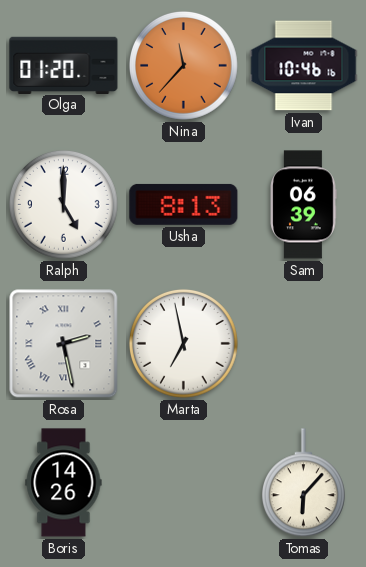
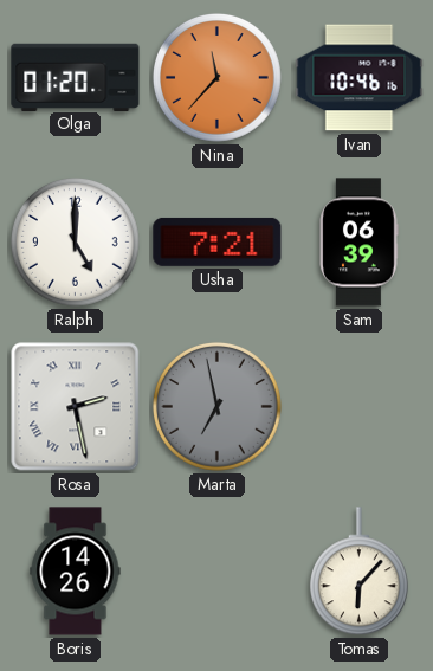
Usha: 8:13 -> 7:21 (218, 241)
Marta dial: white -> grey (217, 406)
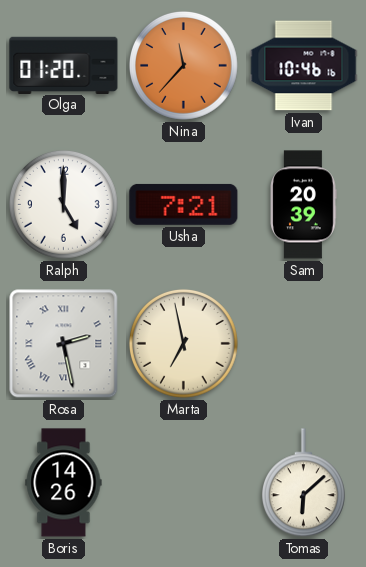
Sam: 06:39 -> 20:39 (303, 205)
Marta dial: grey -> cream (183, 343)
Tomas: 6:07 -> 6:08 (303, 483)
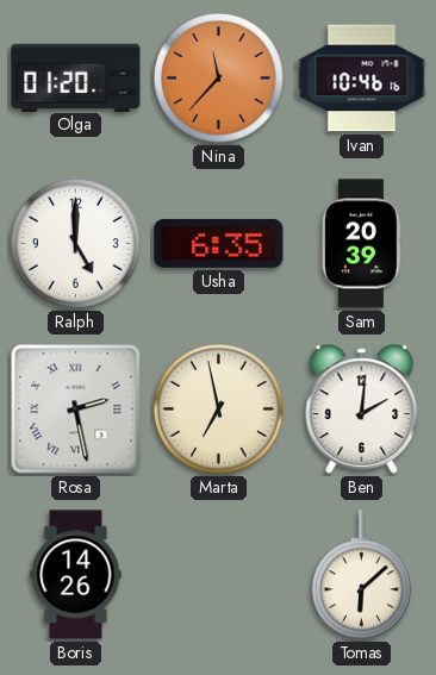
Usha: 7:21 -> 6:35 (219, 243)
Ben: none -> 2:01 (362, 410)
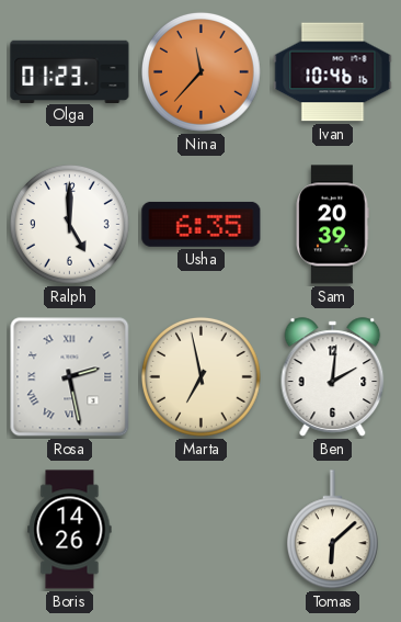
Olga: 01:20 -> 01:23 (70, 71)
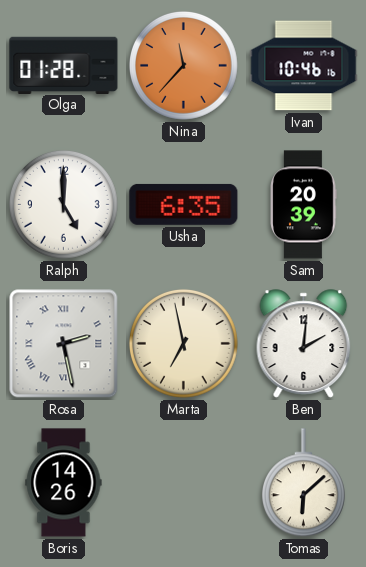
Olga: 01:23 -> 01:28 (64, 65)
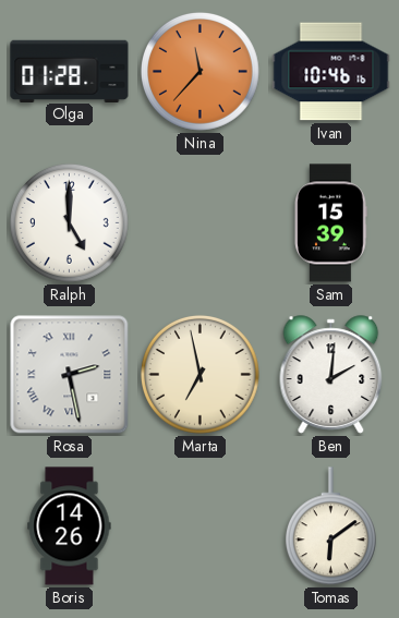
Usha: 6:35 -> none (184, 204)
Sam: 20:39 -> 15:39 (330, 223)
Tomas: 6:08 -> 6:09 (330, 526)
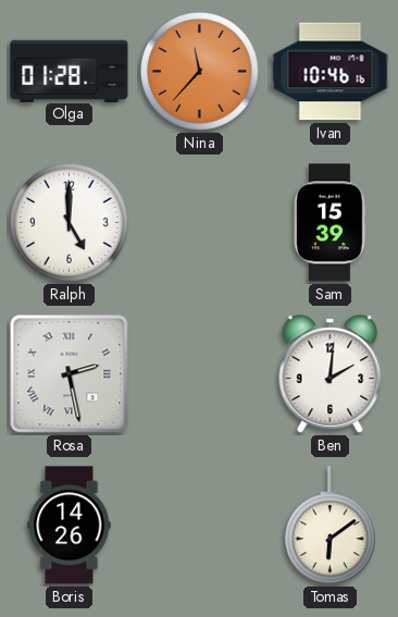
Marta: 6:58 -> none (199, 374)
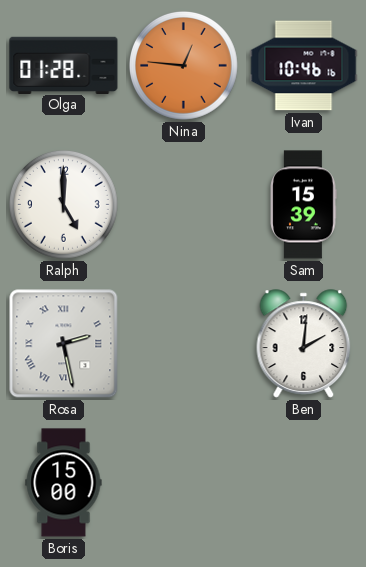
Nina: 11:37 -> 12:46 (183, 65)
Boris: 14:26 -> 15:00 (64, 483)
Tomas: 6:09 -> none (329, 526)
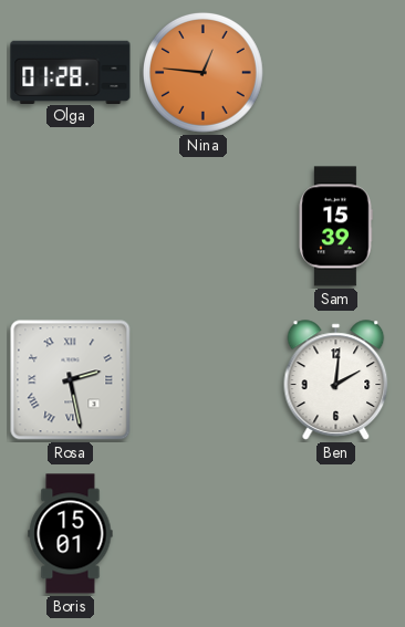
Ivan: 10:46 -> none (304, 66)
Ralph: 5:00 -> none (63, 204)
Boris: 15:00 -> 15:01 (71, 534)
